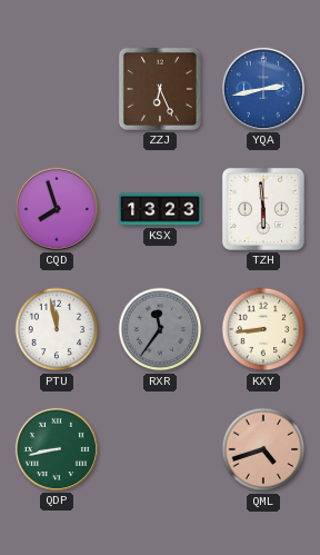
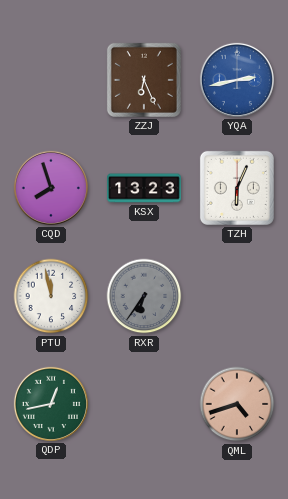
TZH: 5:59 -> 6:04 (237, 188)
RXR: 11:36 -> 6:36 (144, 296)
KXY: 8:44 -> none (263, 329)
QDP: 8:43 -> 12:43 (51, 404)
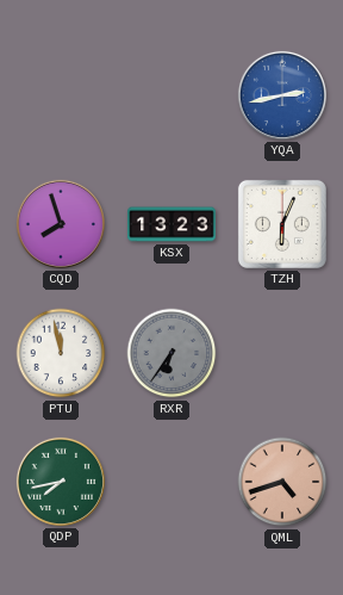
ZZJ: 6:26 -> none (144, 80)
QDP: 12:43 -> 7:43 (61, 482)
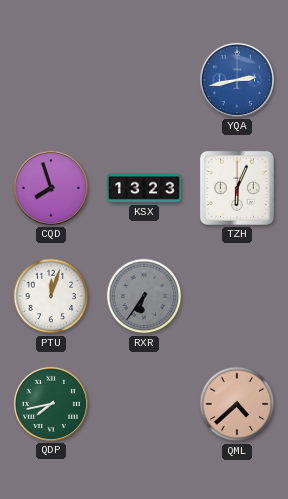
PTU: 11:58 -> 12:03 (51, 296)
QML: 4:42 -> 4:38 (237, 404)
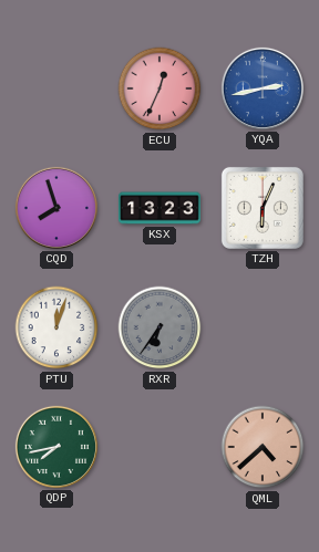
ECU: none -> 12:34 (159, 88)
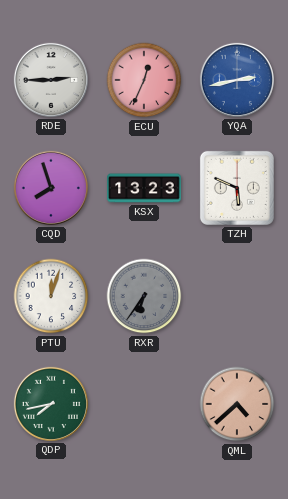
RDE: none -> 2:45 (51, 80)
TZH: 6:04 -> 5:49 (237, 188)
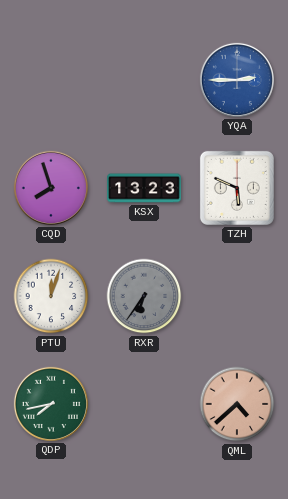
RDE: 2:45 -> none (51, 80)
ECU: 12:34 -> none (144, 80)
YQA: 2:43 -> 2:45 (237, 80)
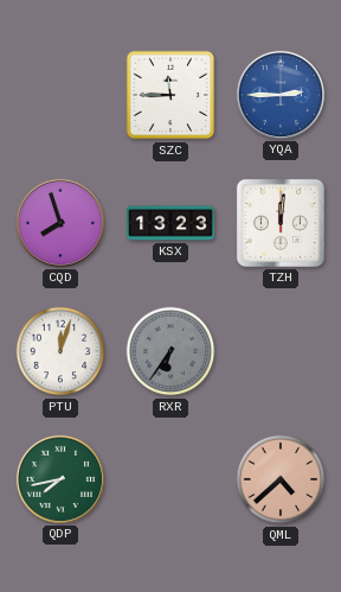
SZC: none -> 11:45 (170, 95)
TZH: 5:49 -> 12:01 (281, 223)
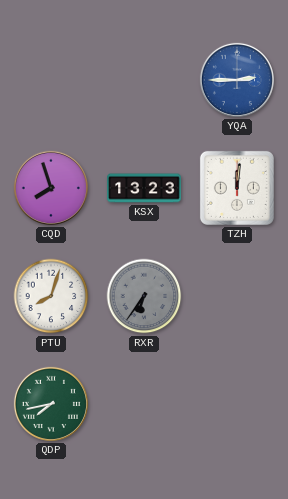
SZC: 11:45 -> none (170, 95)
PTU: 12:03 -> 8:03 (51, 296)
QML: 4:38 -> none (281, 479)
